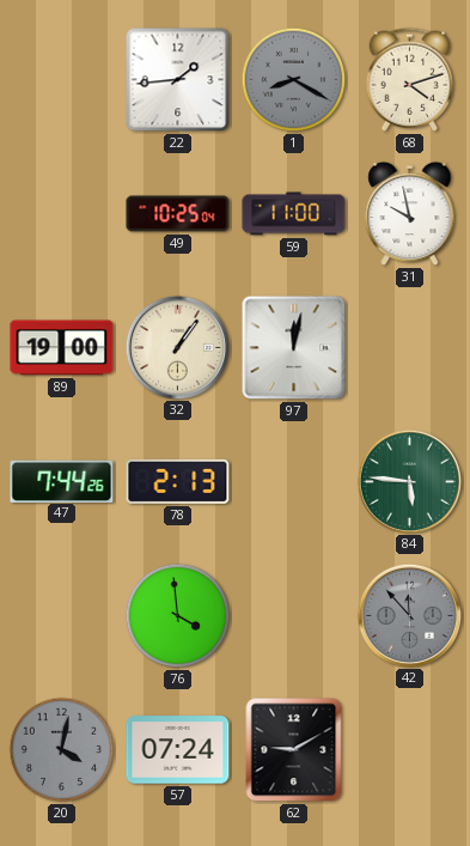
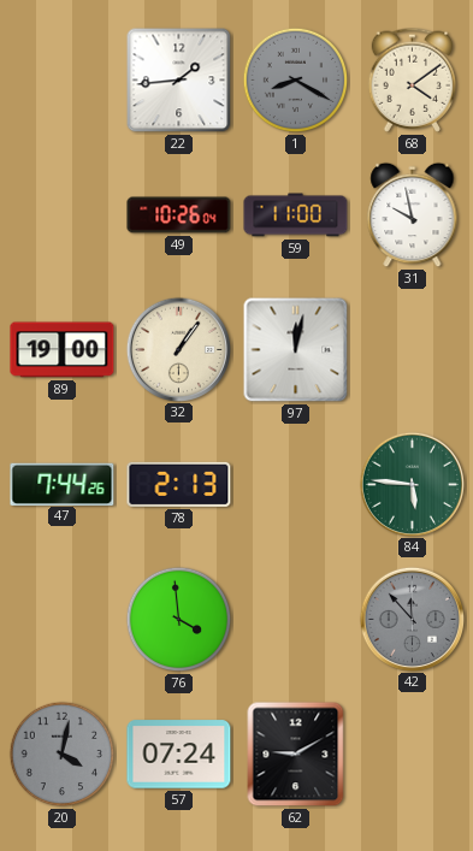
68: 4:12 -> 4:09 (413, 79)
49: 10:25 -> 10:26 (179, 215)
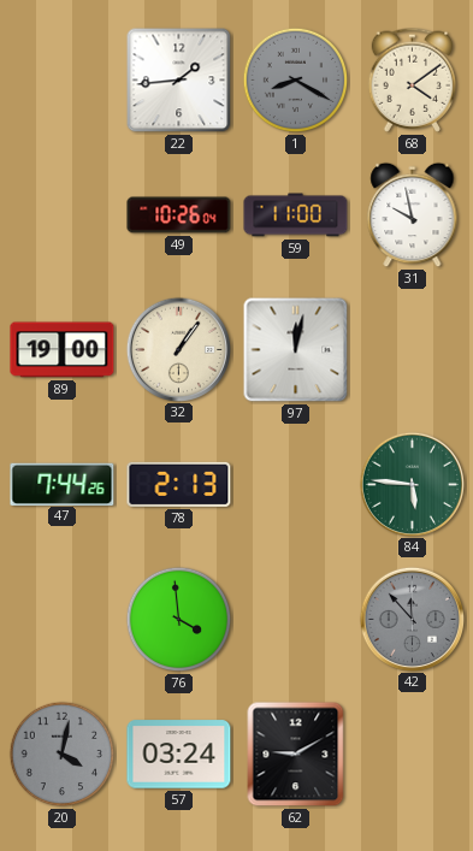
57: 07:24 -> 03:24 (179, 755)
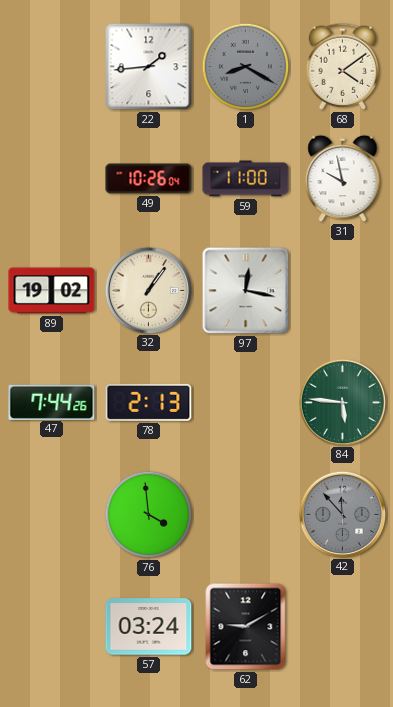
89: 19:00 -> 19:02 (52, 291)
97: 12:02 -> 12:17 (246, 291)
20: 4:02 -> none (63, 755)
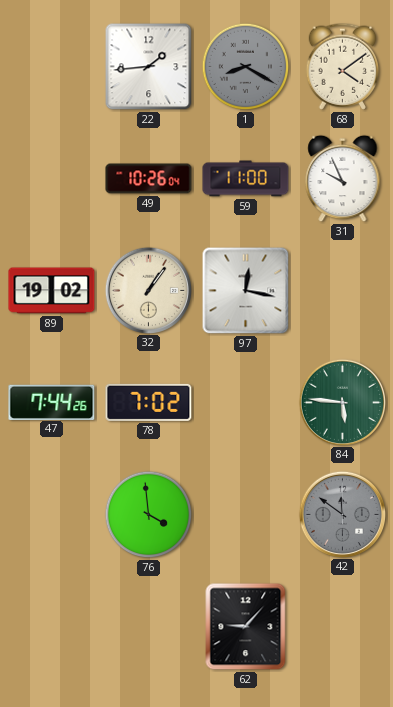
31: 9:58 -> 9:56 (343, 179)
78: 2:13 -> 7:02 (149, 402)
42: 11:53 -> 11:51 (342, 514)
57: 03:24 -> none (149, 627)
62: 9:10 -> 9:07 (246, 627)
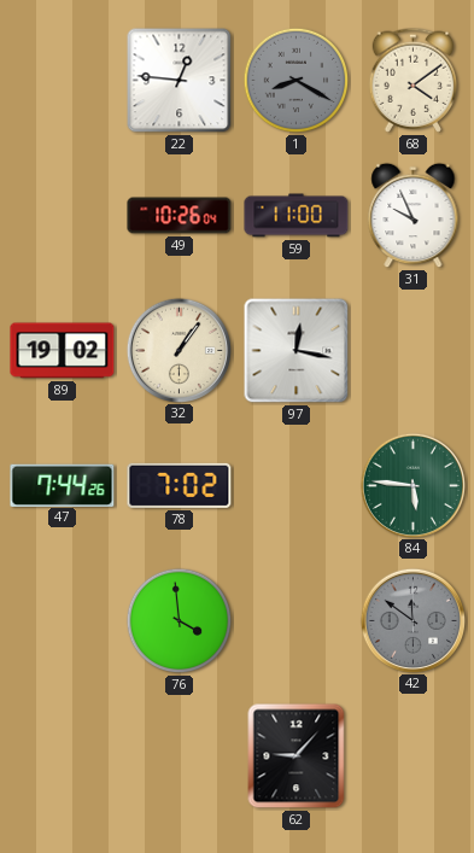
22: 1:44 -> 12:46 (180, 81)
